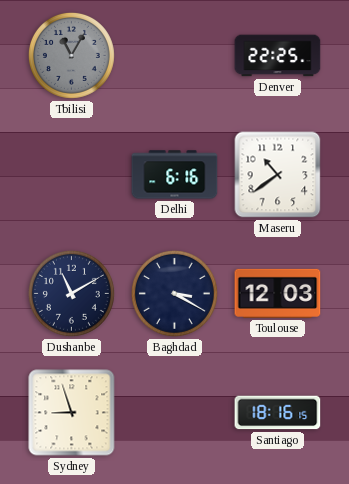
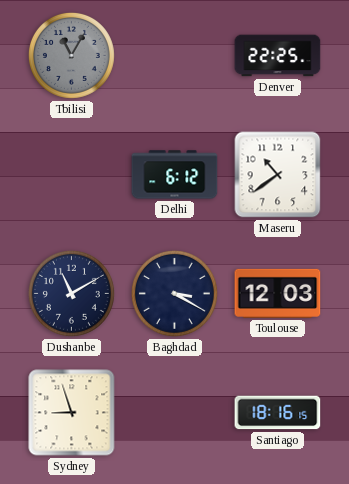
Delhi: 6:16 -> 6:12 (175, 175)
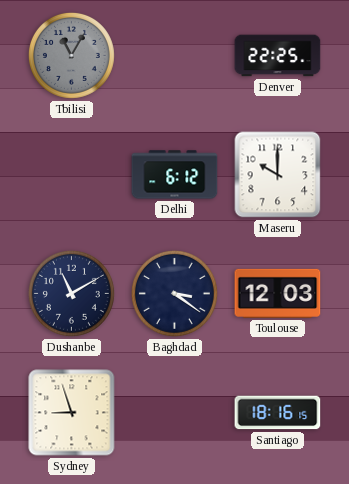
Maseru: 10:39 -> 10:00 (278, 175)
Baghdad: 3:20 -> 3:21 (174, 293)
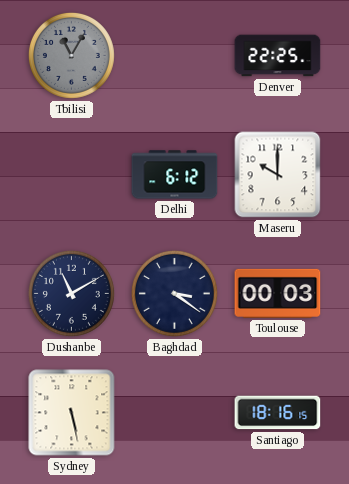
Toulouse: 12:03 -> 00:03 (278, 293)
Sydney: 8:57 -> 5:28 (72, 413)
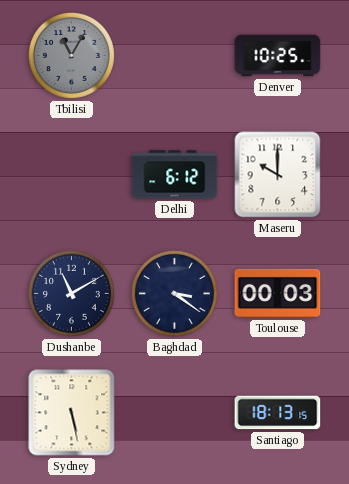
Denver: 22:25 -> 10:25 (278, 56)
Santiago: 18:16 -> 18:13 (278, 413)
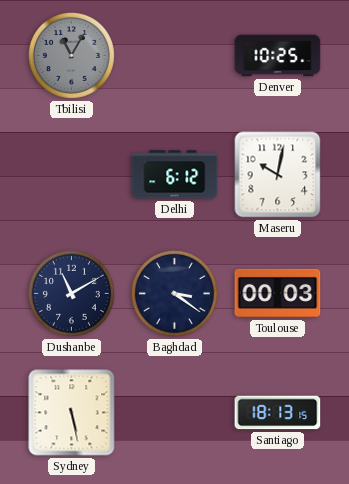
Maseru: 10:00 -> 10:02 (278, 175)
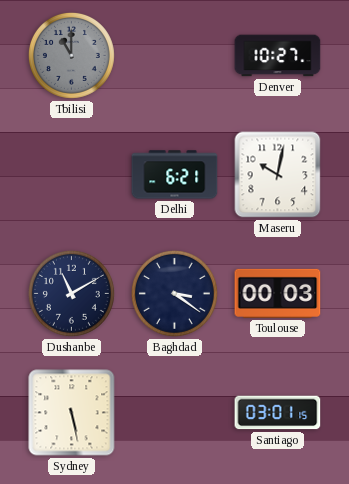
Tbilisi: 11:05 -> 11:00 (71, 55)
Denver: 10:25 -> 10:27 (278, 56)
Delhi: 6:12 -> 6:21 (175, 175)
Santiago: 18:13 -> 03:01 (278, 413)
